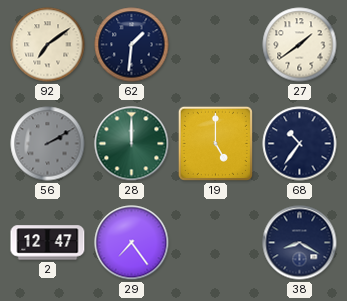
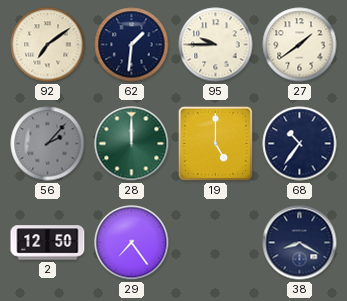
95: none -> 9:45 (216, 45)
56: 2:10 -> 2:07 (48, 144)
2: 12:47 -> 12:50 (48, 243)
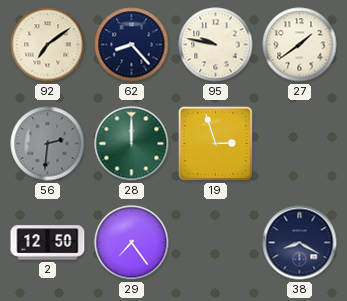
62: 1:31 -> 8:23 (132, 45)
95: 9:45 -> 9:47 (216, 45)
56: 2:07 -> 2:31 (48, 144)
19: 5:00 -> 2:57 (215, 143)
68: 10:36 -> none (300, 144)
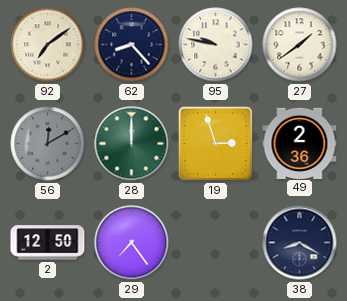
56: 2:31 -> 12:10 (48, 144)
49: none -> 2:36 (300, 143)
